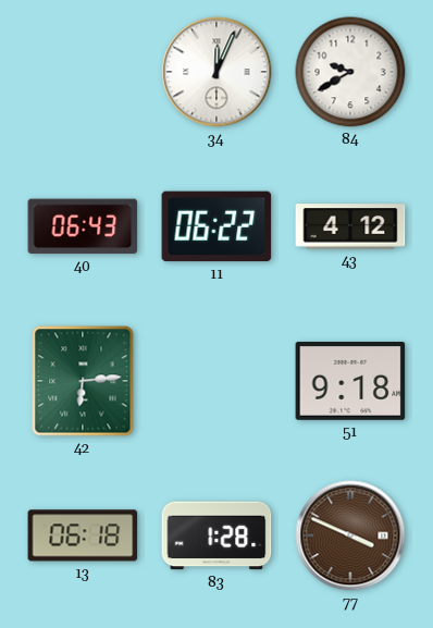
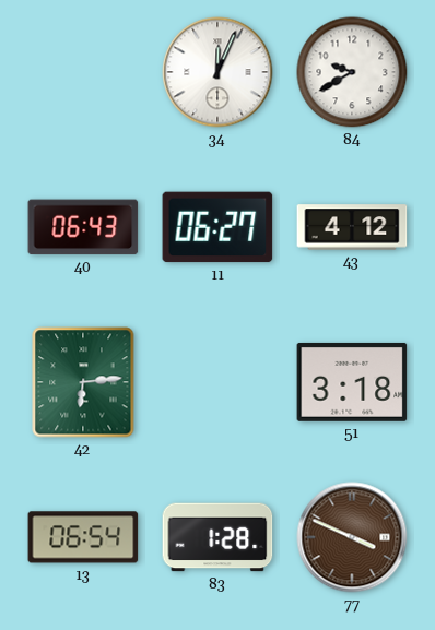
11: 06:22 -> 06:27 (217, 227)
51: 9:18 -> 3:18 (352, 382)
13: 06:18 -> 06:54 (83, 537)
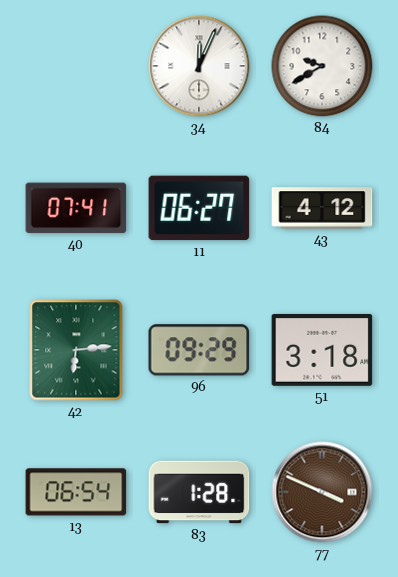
40: 06:43 -> 07:41 (76, 208)
96: none -> 09:29 (199, 350)
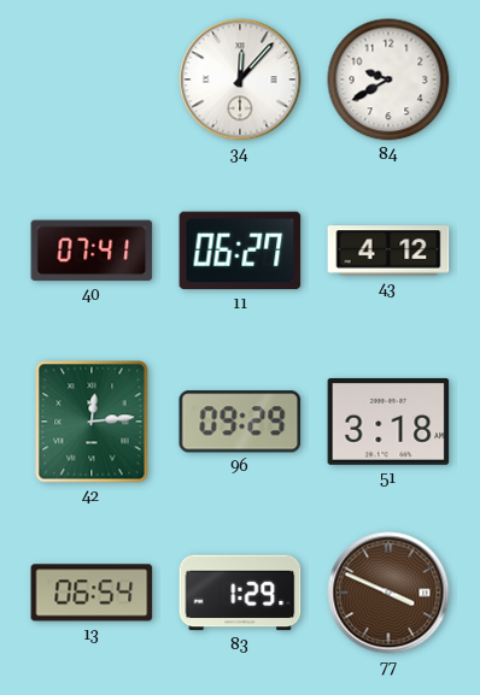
34: 12:04 -> 12:07 (240, 79)
42: 6:14 -> 12:14 (92, 422)
83: 1:28 -> 1:29 (240, 593)
